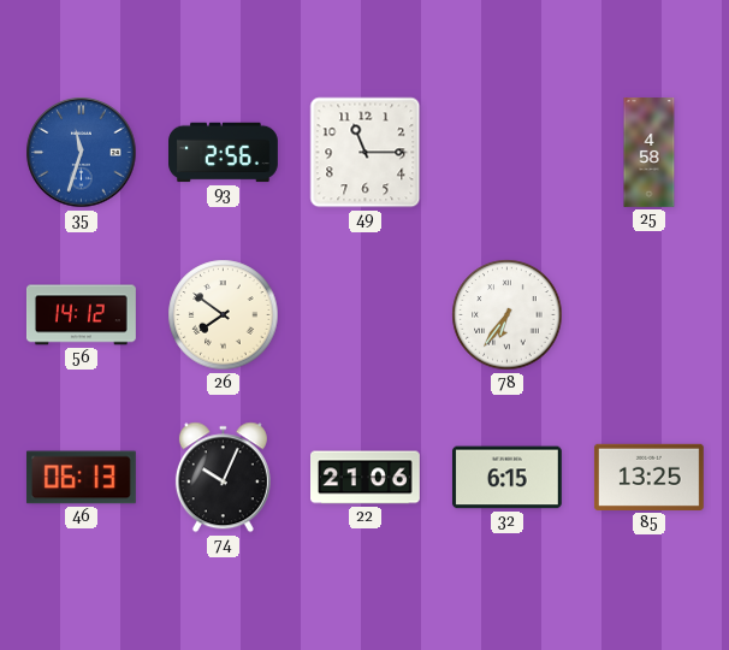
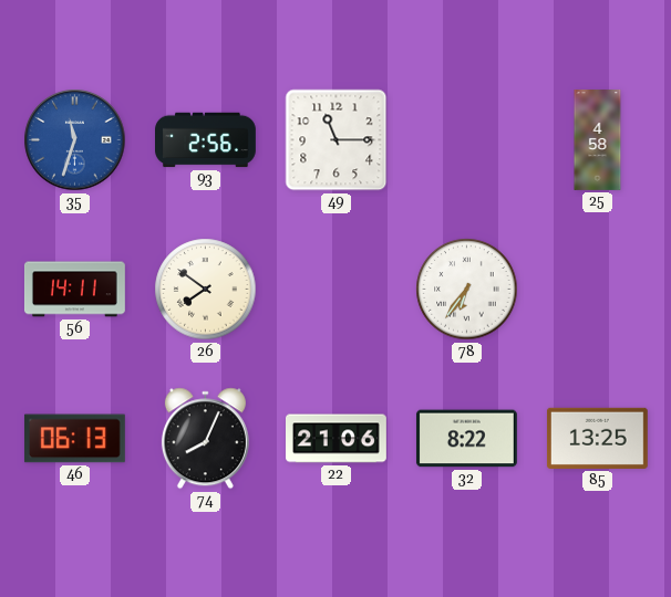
56: 14:12 -> 14:11 (74, 290)
74: 10:04 -> 8:04 (205, 439)
32: 6:15 -> 8:22 (466, 439)
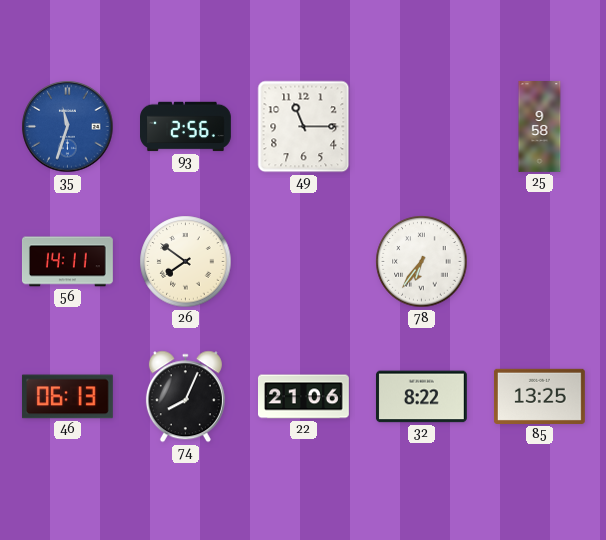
25: 4:58 -> 9:58 (540, 127)
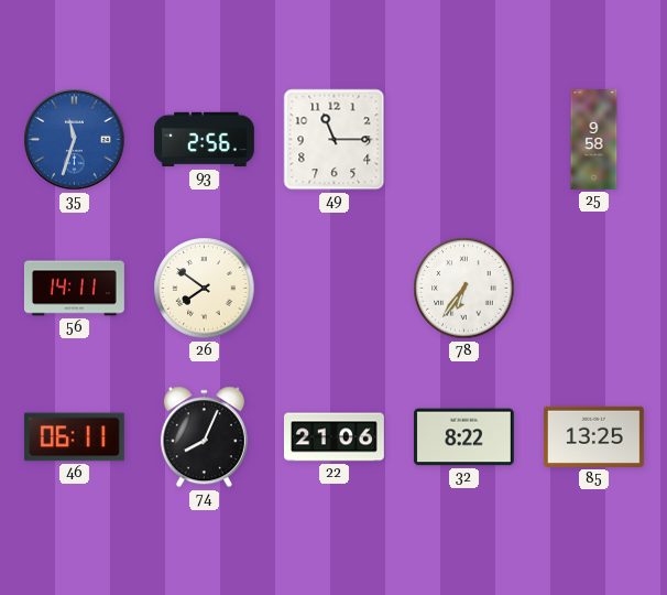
46: 06:13 -> 06:11 (74, 437)
